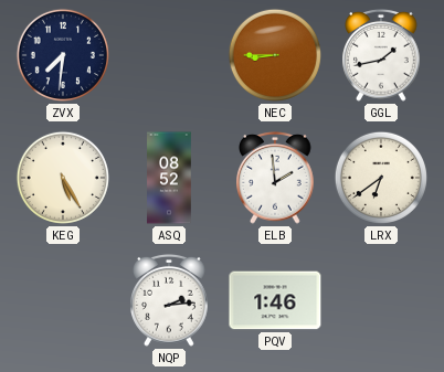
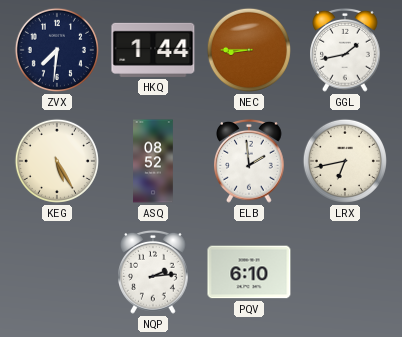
HKQ: none -> 1:44 (153, 50)
LRX: 6:39 -> 6:43 (345, 161)
PQV: 1:46 -> 6:10 (249, 272)
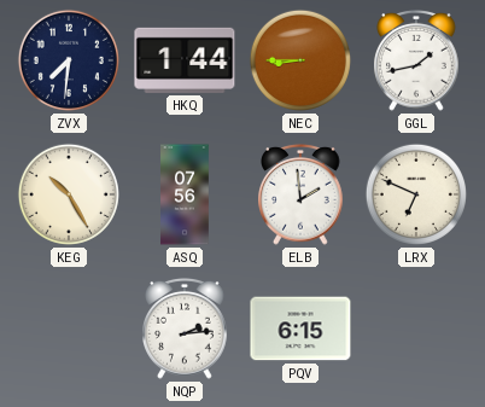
KEG: 5:25 -> 10:25 (69, 194)
ASQ: 08:52 -> 07:56 (185, 194)
LRX: 6:43 -> 6:49 (416, 194)
PQV: 6:10 -> 6:15 (300, 328)
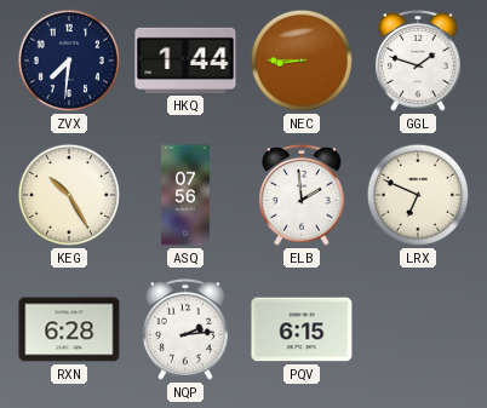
GGL: 1:43 -> 1:48 (419, 61)
RXN: none -> 6:28 (69, 329)
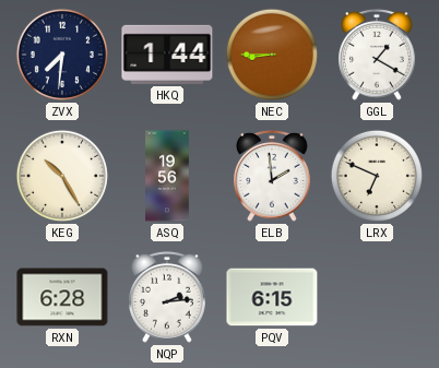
GGL: 1:48 -> 1:20 (378, 55)
ASQ: 07:56 -> 19:56 (167, 176)
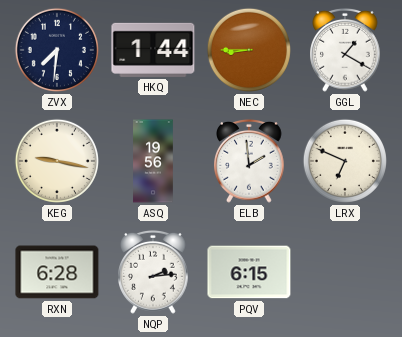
KEG: 10:25 -> 9:17 (57, 161)
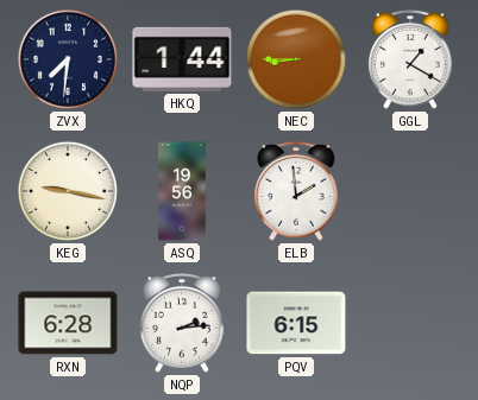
LRX: 6:49 -> none (345, 161)
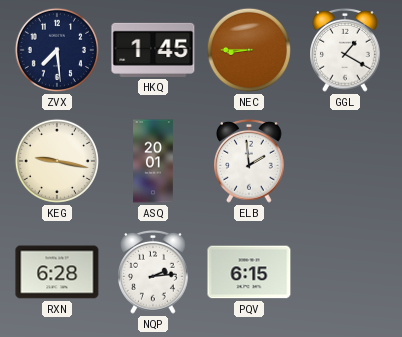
ZVX: 7:31 -> 7:29 (57, 50)
HKQ: 1:44 -> 1:45 (153, 50)
ASQ: 19:56 -> 20:01 (153, 161)
